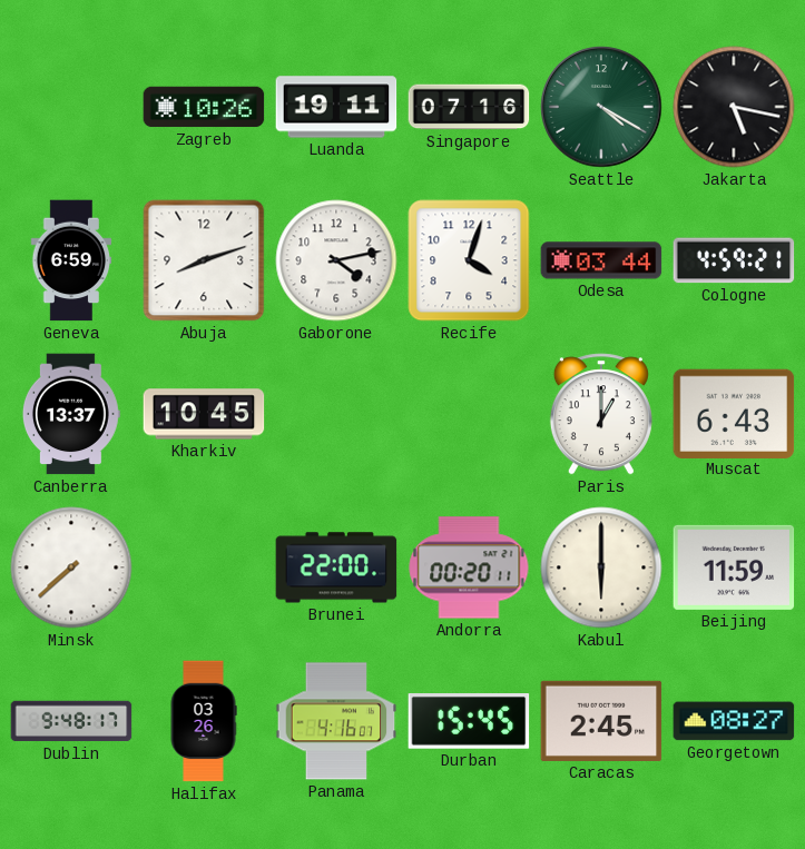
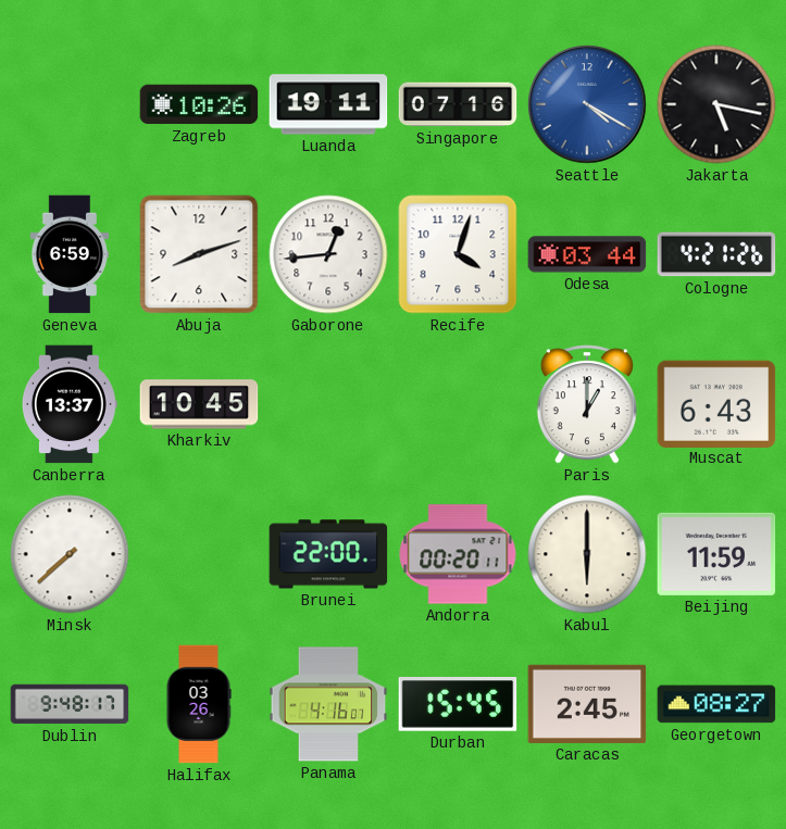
Seattle dial: green -> blue (587, 104)
Gaborone: 4:13 -> 12:44 (328, 254)
Cologne: 4:59 -> 4:21 (716, 254)
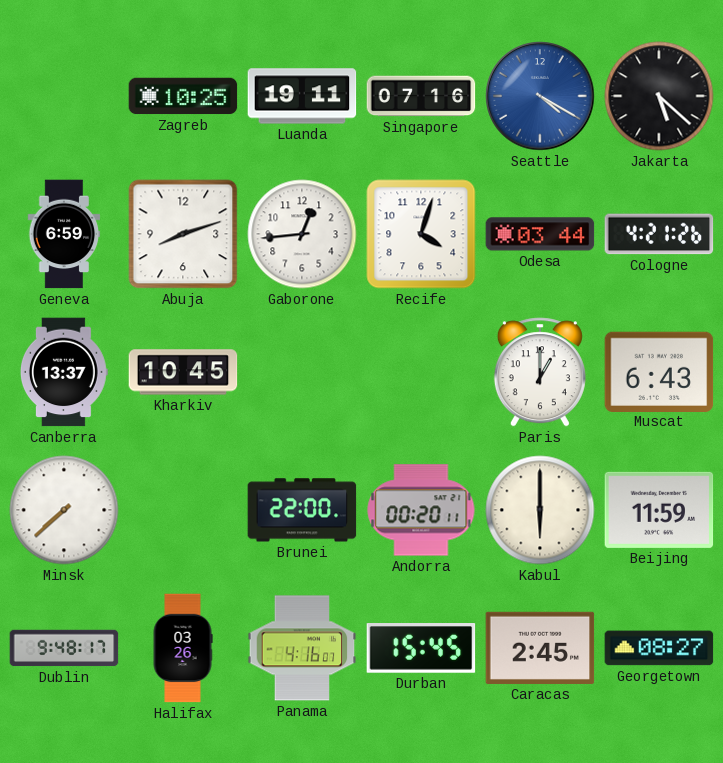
Zagreb: 10:26 -> 10:25 (183, 96)
Jakarta: 5:17 -> 5:22 (659, 96)
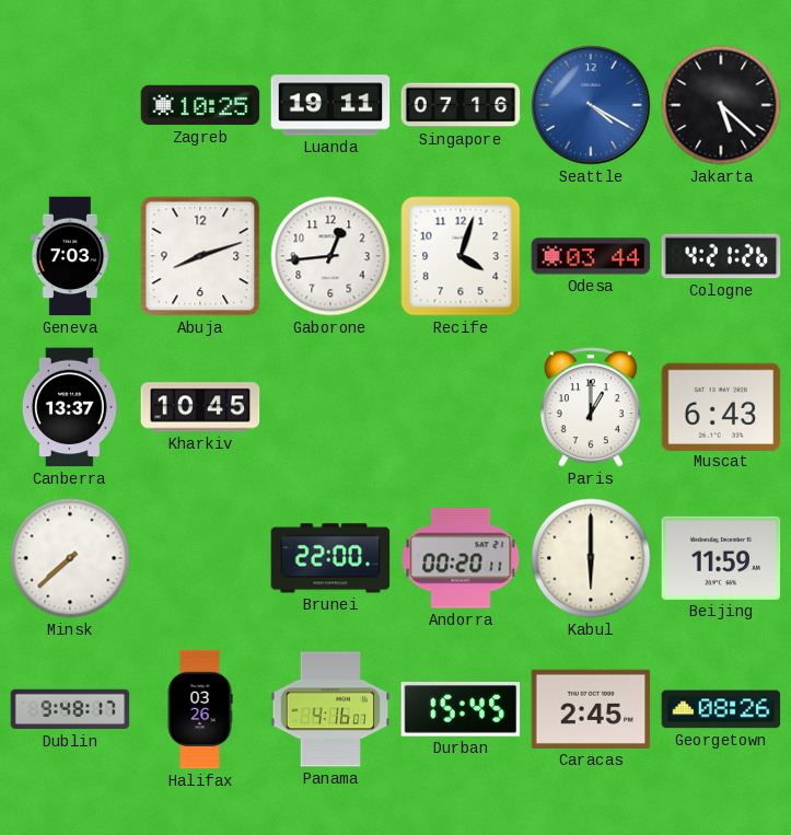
Geneva: 6:59 -> 7:03 (70, 256)
Georgetown: 08:27 -> 08:26 (721, 709)
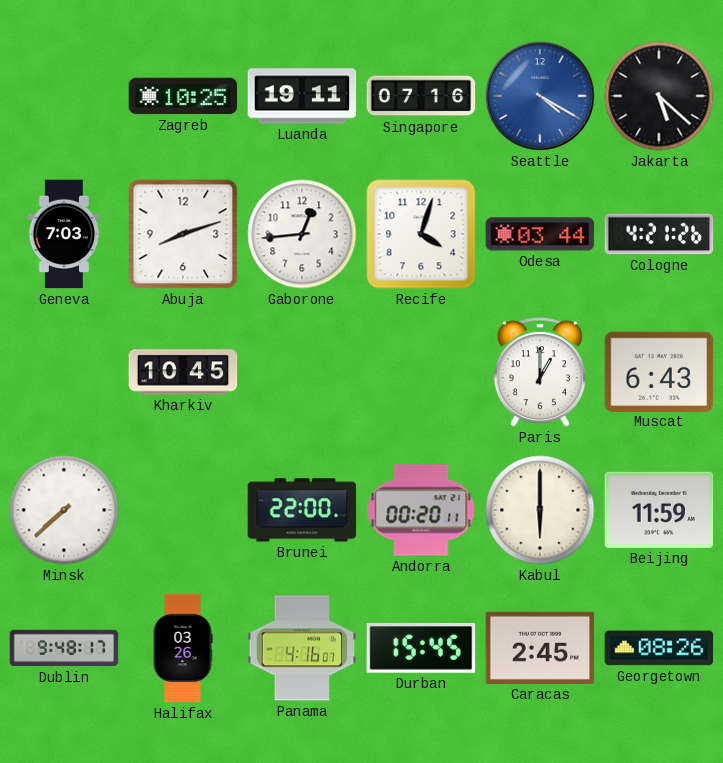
Canberra: 13:37 -> none (70, 407)
